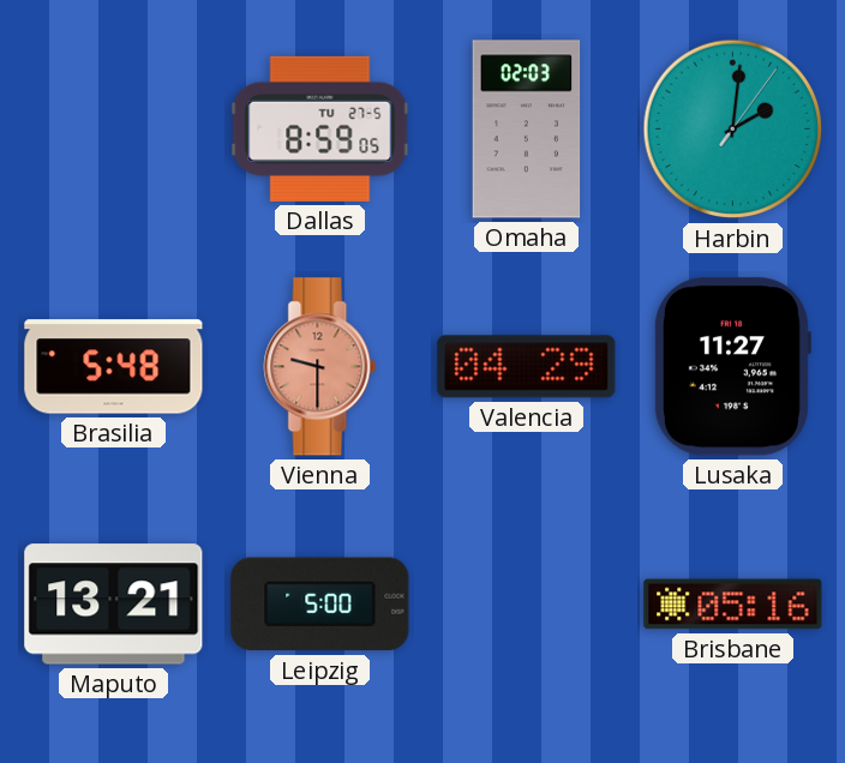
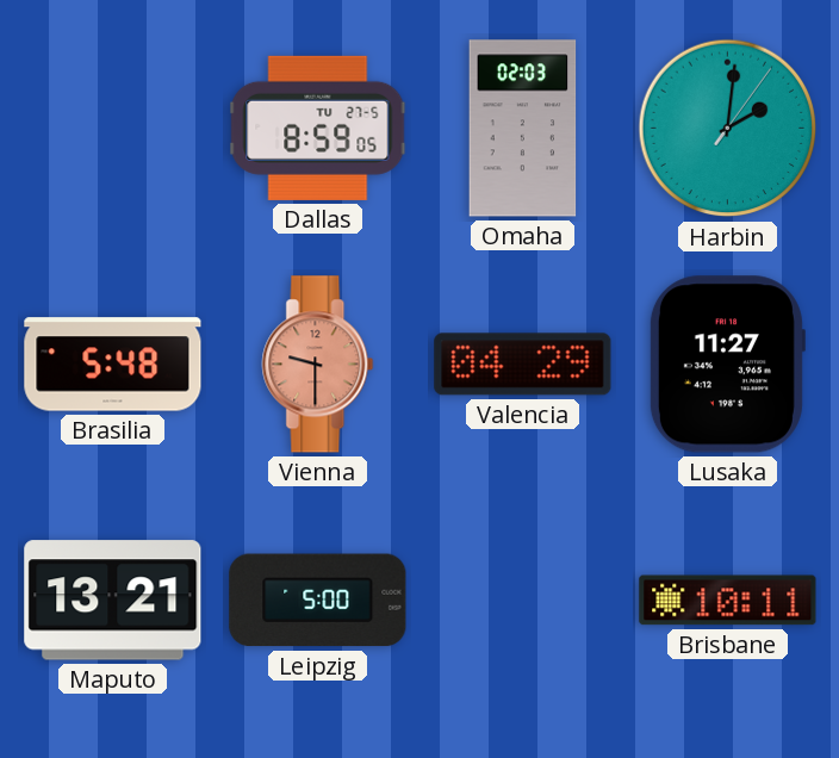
Brisbane: 05:16 -> 10:11 (728, 601)
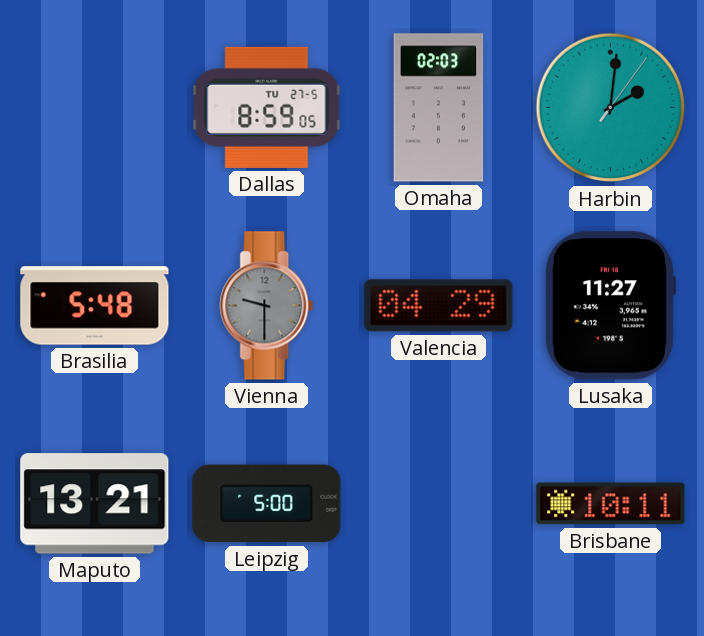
Vienna dial: salmon -> grey (267, 306)
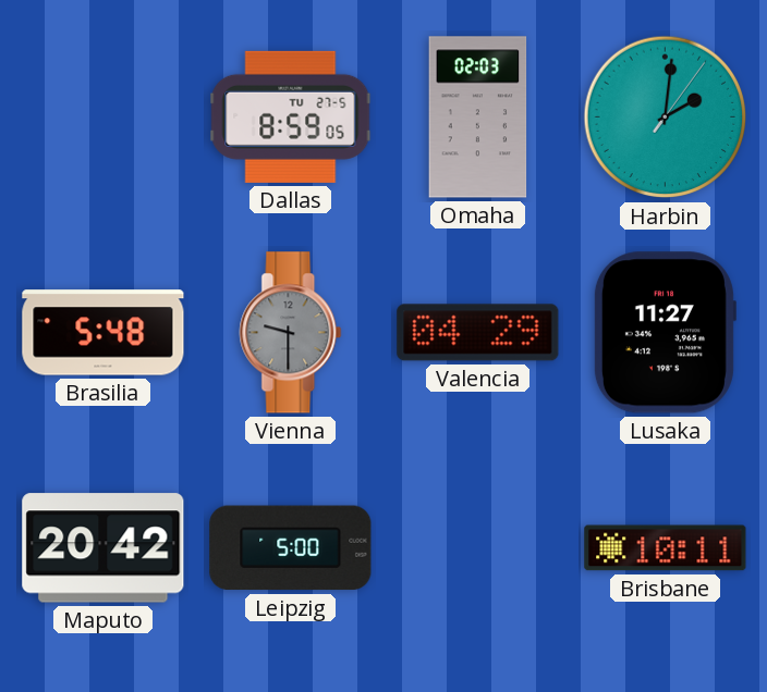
Maputo: 13:21 -> 20:42 (104, 548)
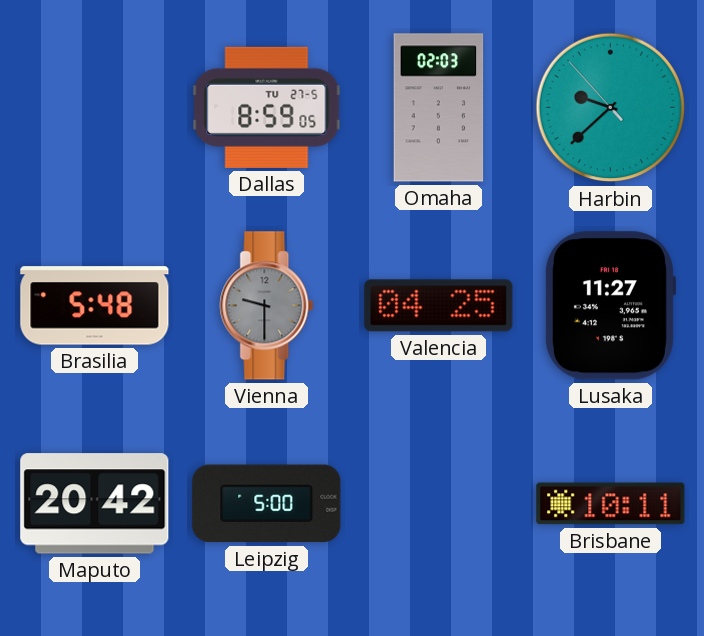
Harbin: 2:01 -> 9:37 (611, 108)
Valencia: 04:29 -> 04:25 (439, 306)
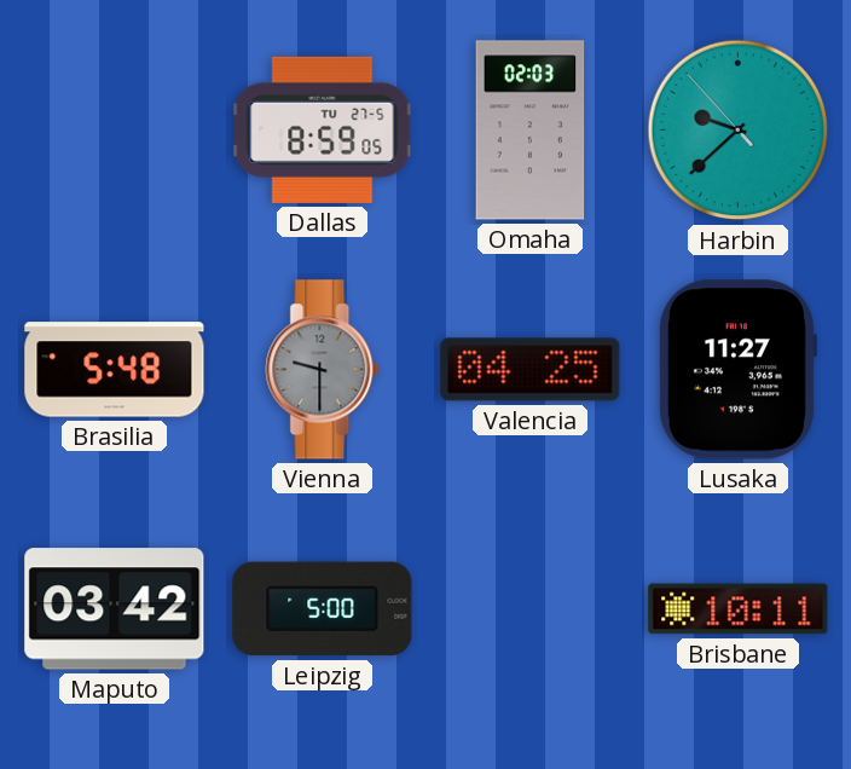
Maputo: 20:42 -> 03:42 (115, 609)
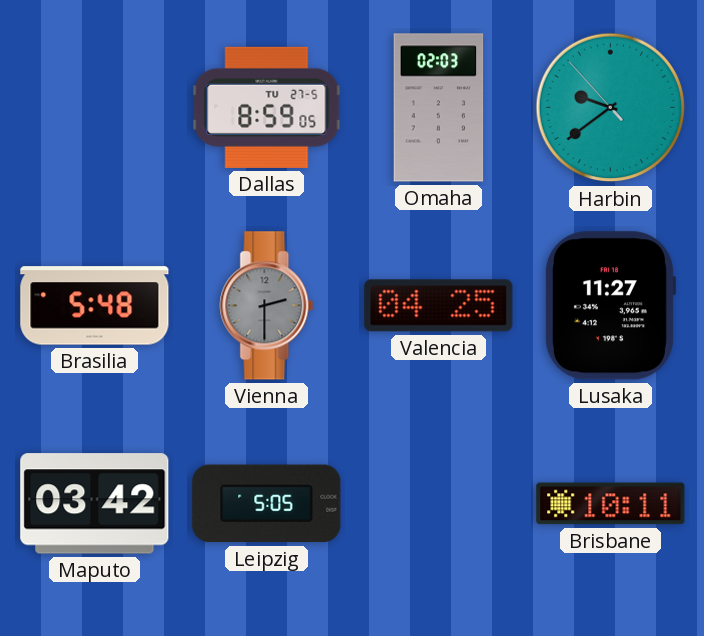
Harbin: 9:37 -> 9:38 (611, 108)
Vienna: 9:30 -> 2:30 (267, 306)
Leipzig: 5:00 -> 5:05 (267, 504)
